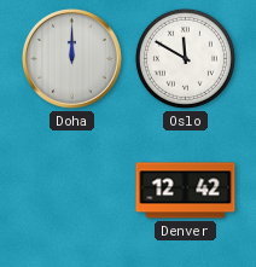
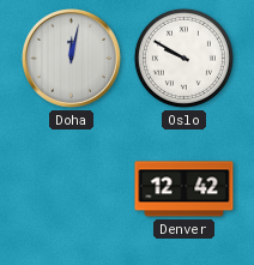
Doha: 12:00 -> 12:02 (71, 58)
Oslo: 11:50 -> 9:50 (183, 58)
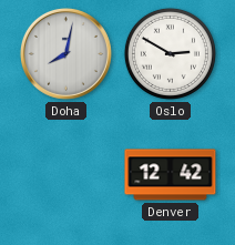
Doha: 12:02 -> 8:02 (65, 53)
Oslo: 9:50 -> 2:50 (170, 53)
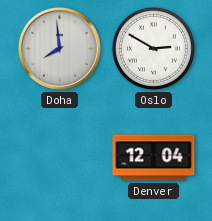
Doha: 8:02 -> 7:59 (59, 48)
Denver: 12:42 -> 12:04 (154, 158)
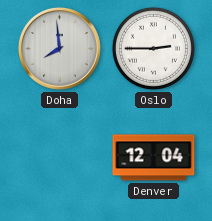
Oslo: 2:50 -> 2:45 (153, 48)
